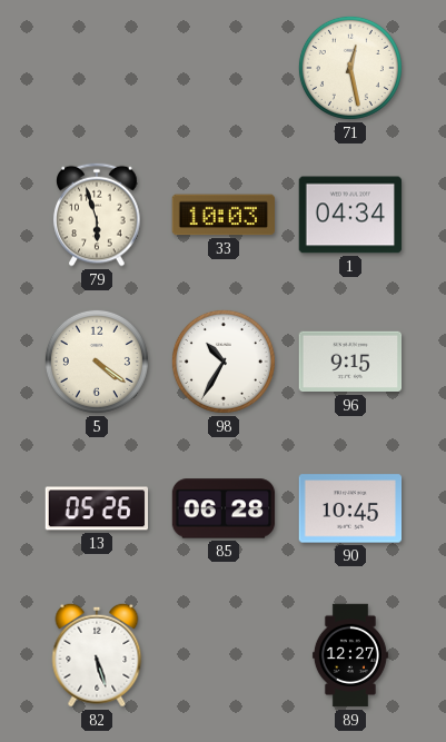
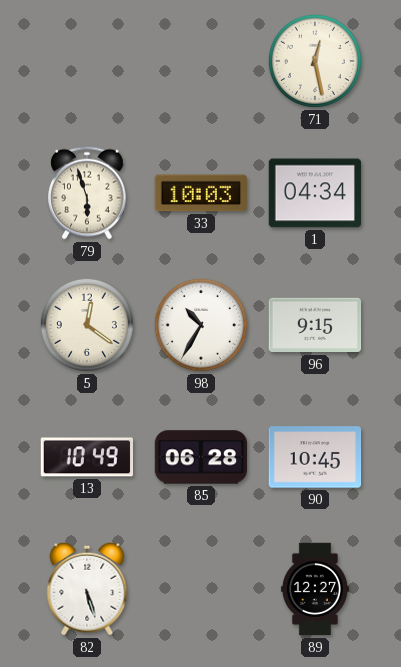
5: 4:21 -> 12:21 (87, 325)
13: 05:26 -> 10:49 (87, 457)
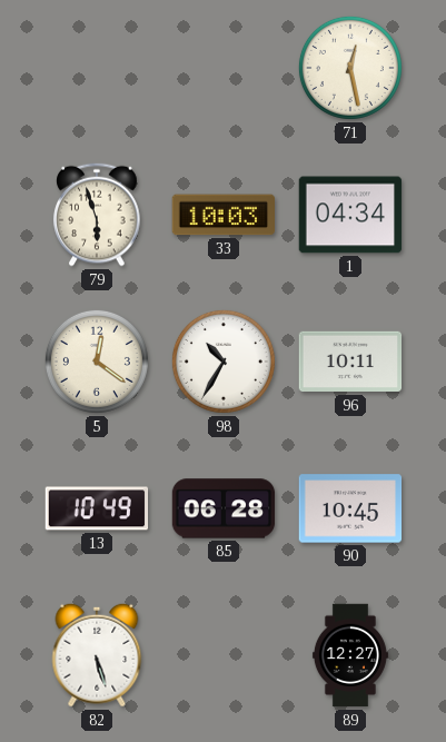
96: 9:15 -> 10:11 (350, 362)
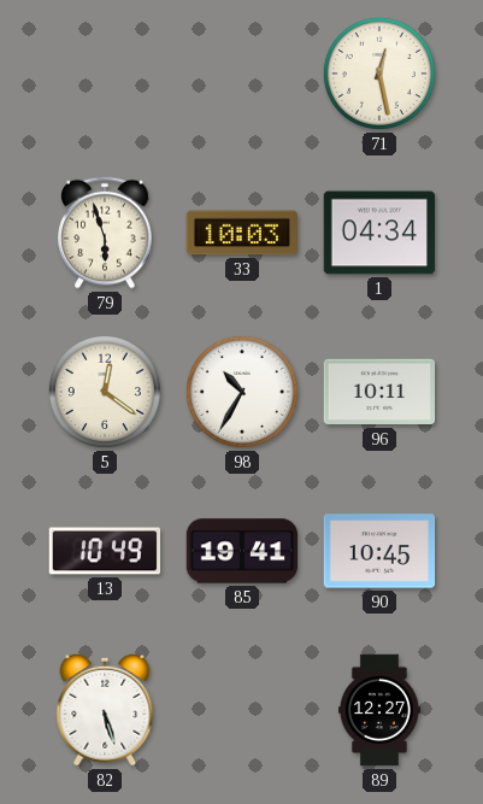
85: 06:28 -> 19:41 (242, 551)
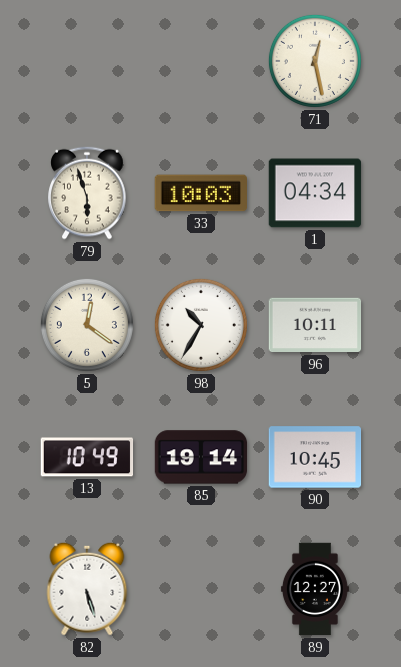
85: 19:41 -> 19:14 (201, 457)
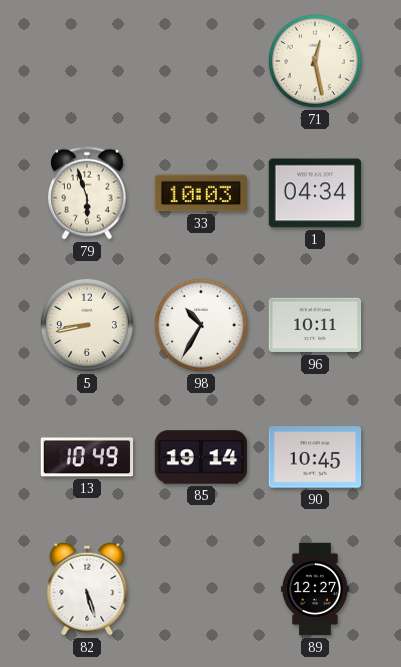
5: 12:21 -> 8:43 (87, 325)
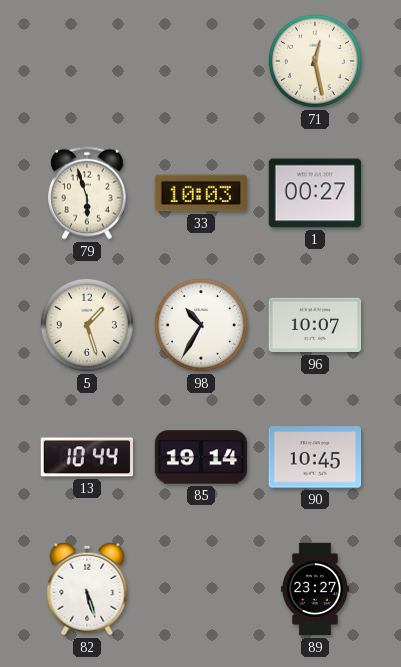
1: 04:34 -> 00:27 (315, 193)
5: 8:43 -> 1:27 (87, 325)
96: 10:11 -> 10:07 (315, 325)
13: 10:49 -> 10:44 (87, 457)
89: 12:27 -> 23:27 (315, 589)
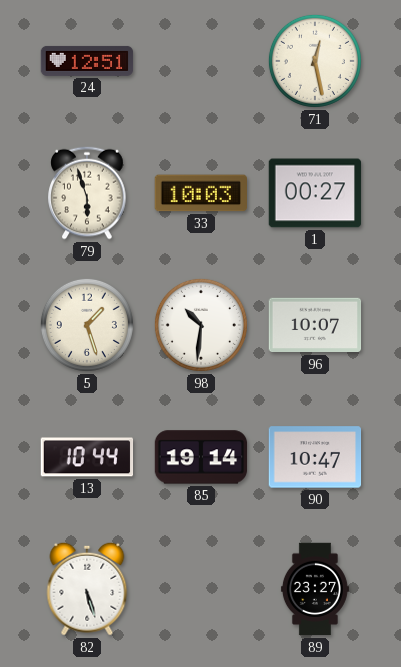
24: none -> 12:51 (87, 61)
98: 10:35 -> 10:31 (201, 325)
90: 10:45 -> 10:47 (315, 457)
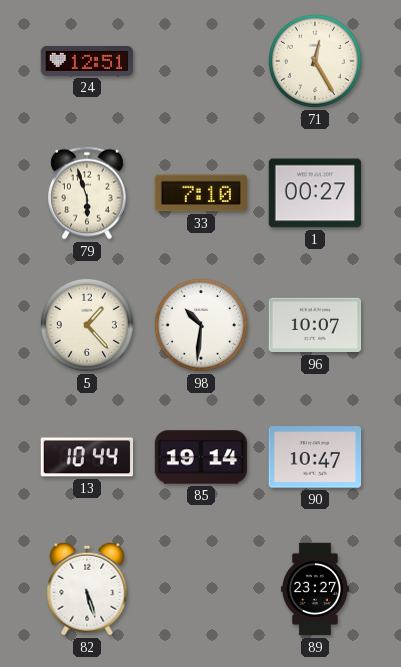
71: 12:28 -> 12:25 (315, 61)
33: 10:03 -> 7:10 (200, 193)
5: 1:27 -> 1:23 (87, 325)
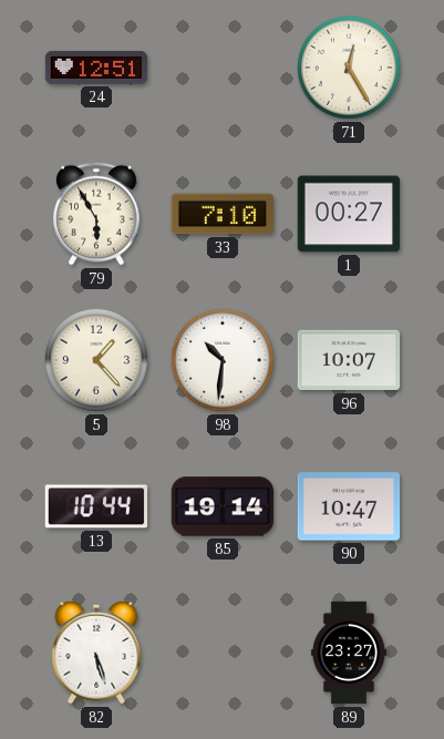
79: 5:57 -> 5:55 (96, 214)
